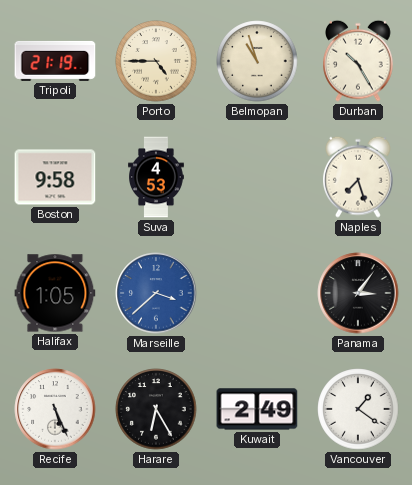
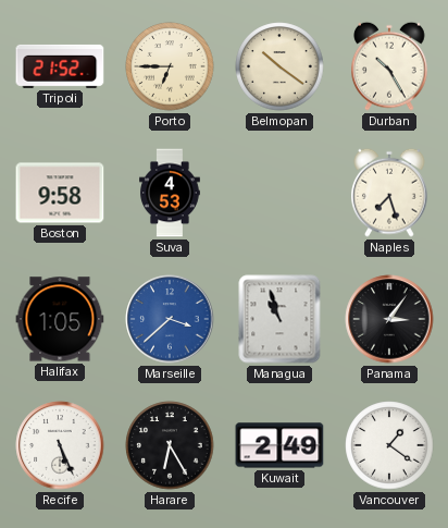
Tripoli: 21:19 -> 21:52 (60, 66)
Porto: 4:45 -> 6:45 (170, 66)
Belmopan: 10:57 -> 10:21 (279, 66)
Managua: none -> 10:57 (279, 319)
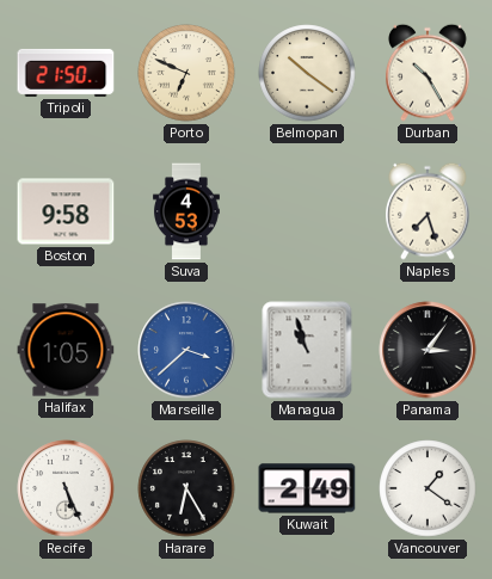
Tripoli: 21:52 -> 21:50 (66, 73)
Porto: 6:45 -> 6:49 (186, 73)
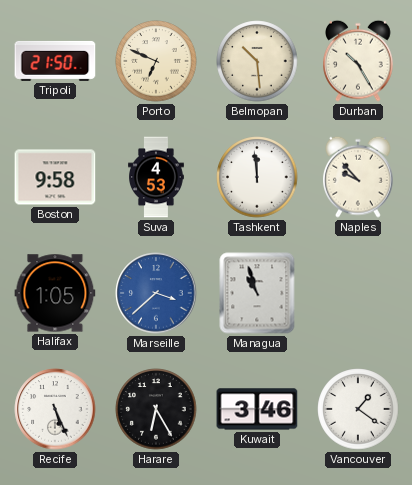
Belmopan: 10:21 -> 10:29 (257, 61)
Tashkent: none -> 11:59 (257, 177)
Naples: 7:27 -> 9:53 (359, 177)
Panama: 3:06 -> none (428, 350)
Kuwait: 2:49 -> 3:46 (257, 409)
